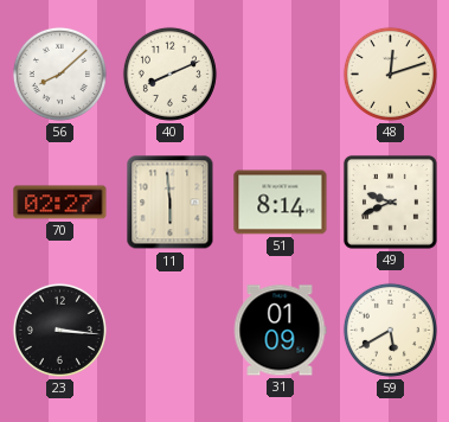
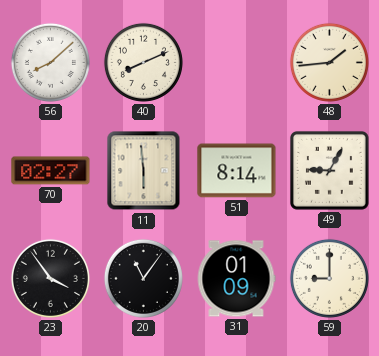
48: 12:12 -> 1:44 (329, 62)
49: 9:41 -> 9:05 (329, 170)
23: 3:16 -> 3:54 (50, 278)
20: none -> 11:06 (143, 278)
59: 5:40 -> 9:00 (329, 278)
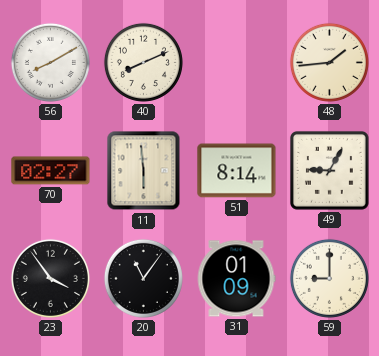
56: 8:08 -> 8:10 (50, 62)
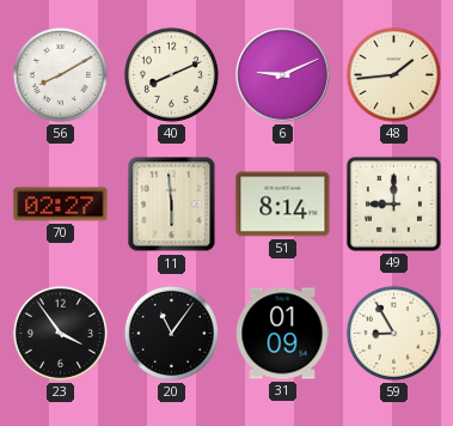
6: none -> 9:11 (283, 75)
49: 9:05 -> 9:00 (393, 203)
59: 9:00 -> 8:55 (393, 333)
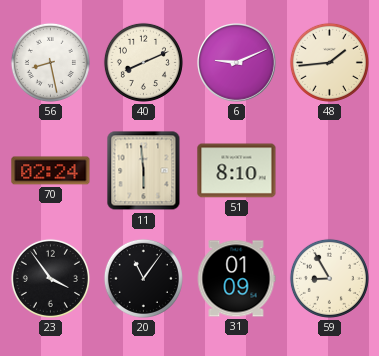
56: 8:10 -> 8:28 (50, 62)
70: 02:27 -> 02:24 (51, 171)
51: 8:14 -> 8:10 (237, 171)
49: 9:00 -> none (393, 203)
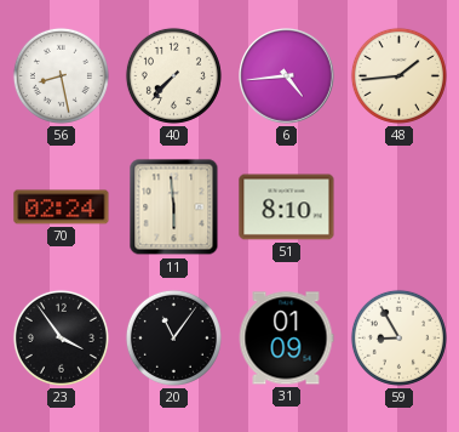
40: 8:11 -> 7:37 (173, 75)
6: 9:11 -> 4:44 (287, 76)
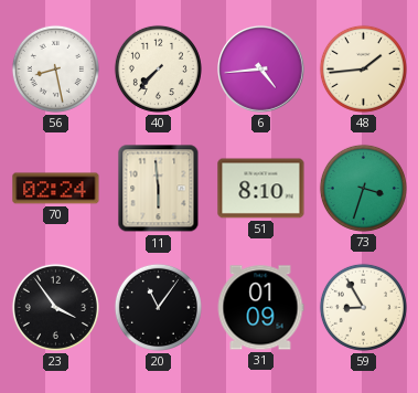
73: none -> 3:33 (363, 188)
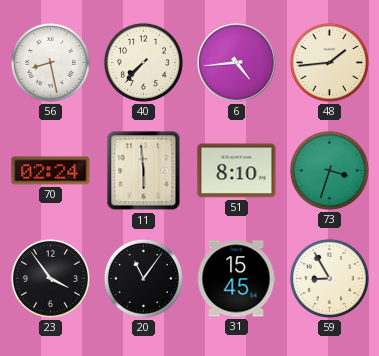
31: 01:09 -> 15:45 (236, 279)
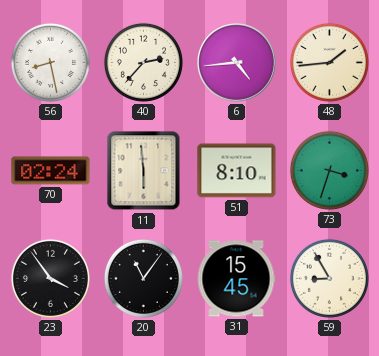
40: 7:37 -> 2:37 (143, 62)
